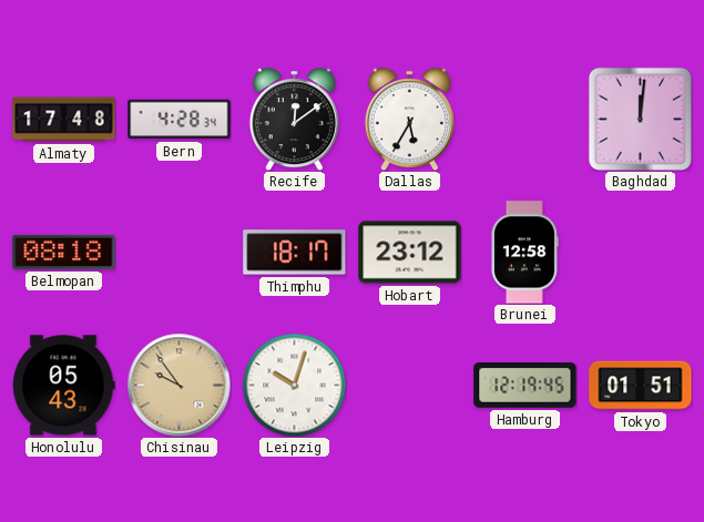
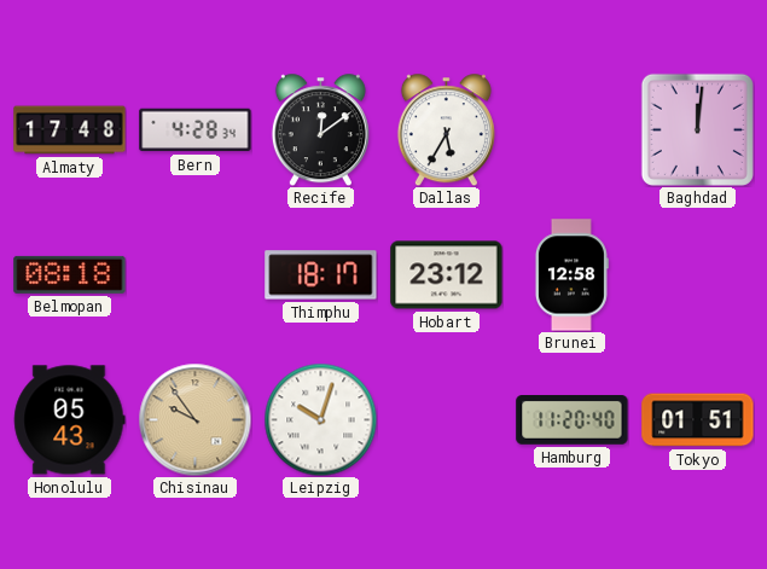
Hamburg: 12:19 -> 11:20 (573, 420)
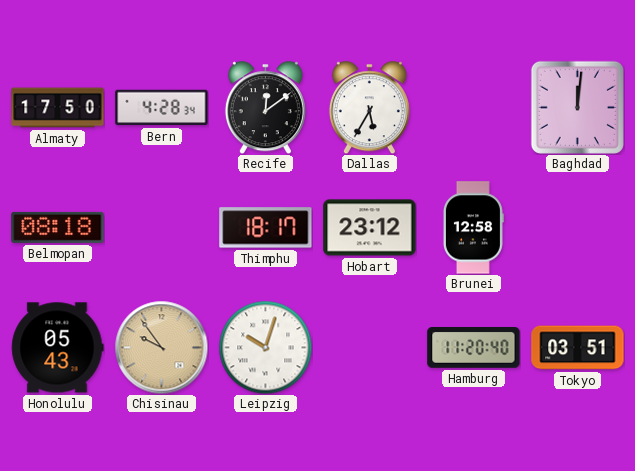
Almaty: 17:48 -> 17:50 (58, 108)
Tokyo: 01:51 -> 03:51 (578, 348)
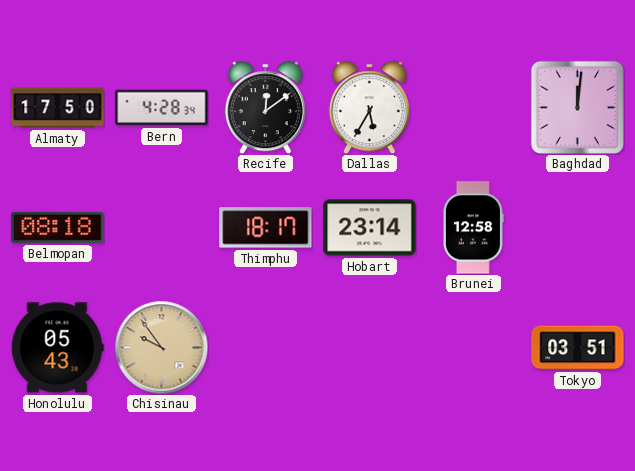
Hobart: 23:12 -> 23:14 (370, 228)
Leipzig: 10:03 -> none (265, 347)
Hamburg: 11:20 -> none (474, 348)
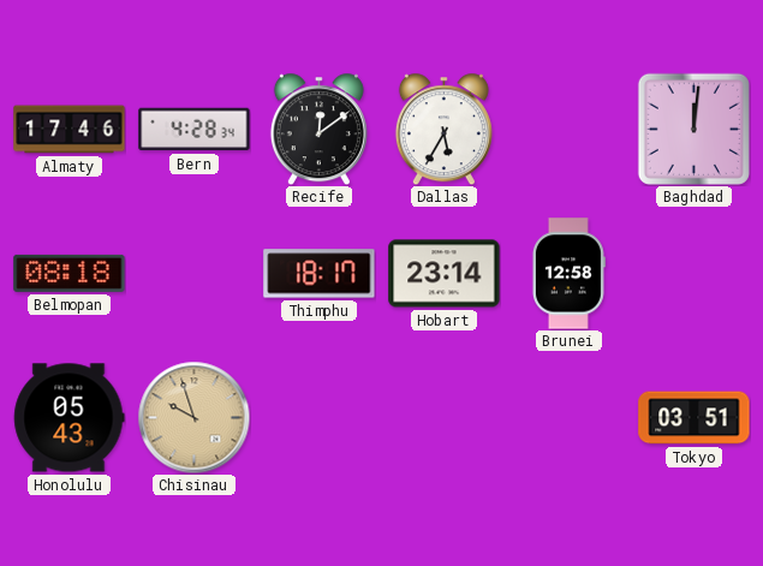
Almaty: 17:50 -> 17:46 (70, 130)
Chisinau: 9:54 -> 9:57 (193, 417)
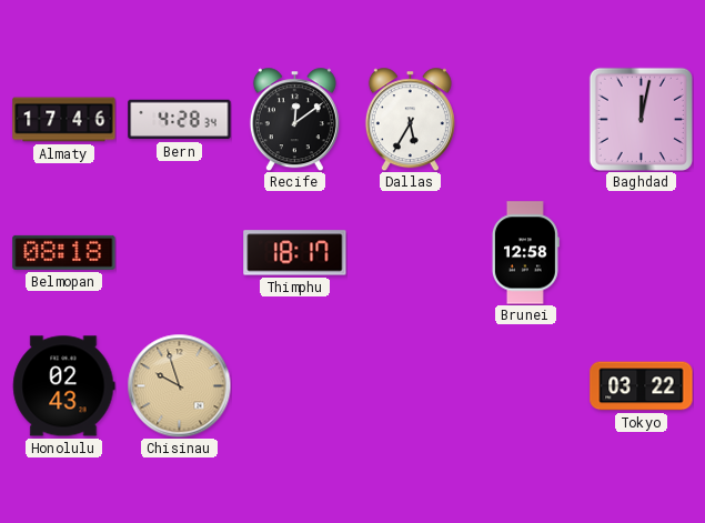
Baghdad: 12:01 -> 12:02 (641, 119)
Hobart: 23:14 -> none (445, 274)
Honolulu: 05:43 -> 02:43 (64, 386)
Tokyo: 03:51 -> 03:22 (642, 386)
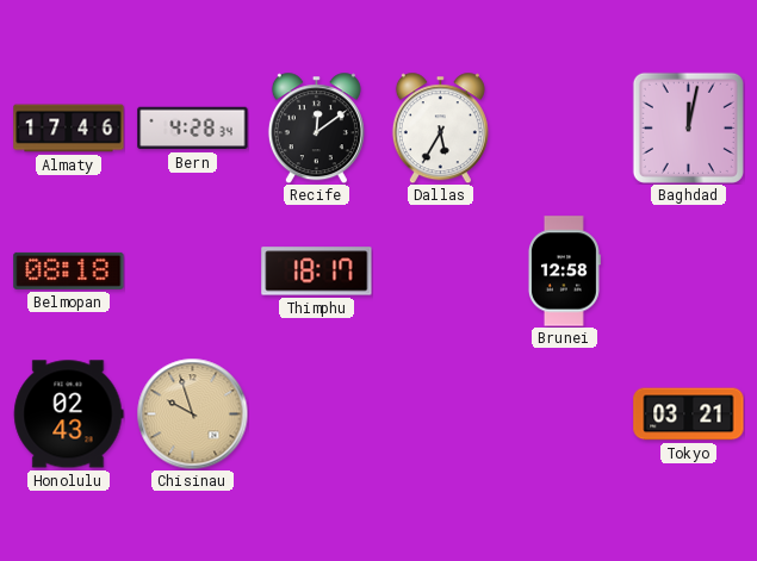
Tokyo: 03:22 -> 03:21 (689, 414)
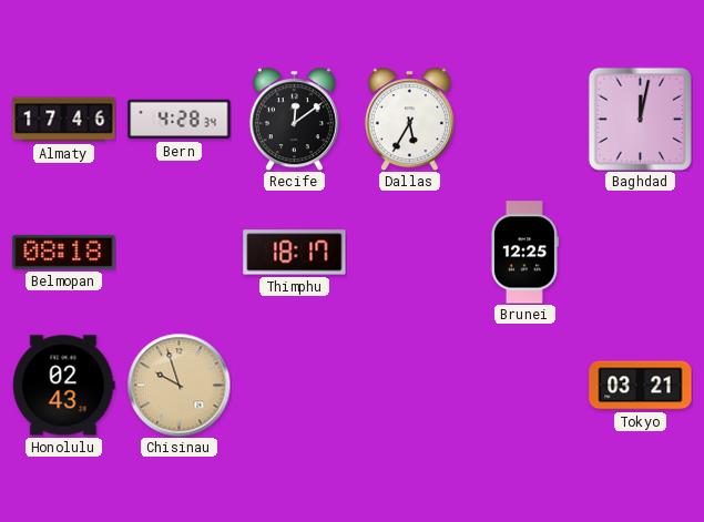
Brunei: 12:58 -> 12:25 (524, 253)
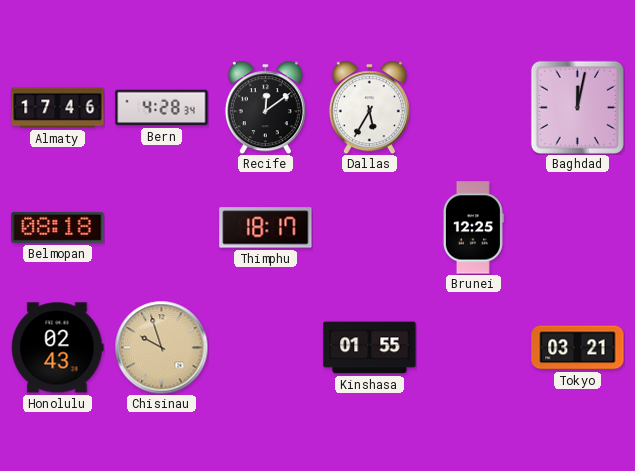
Kinshasa: none -> 01:55 (370, 348)
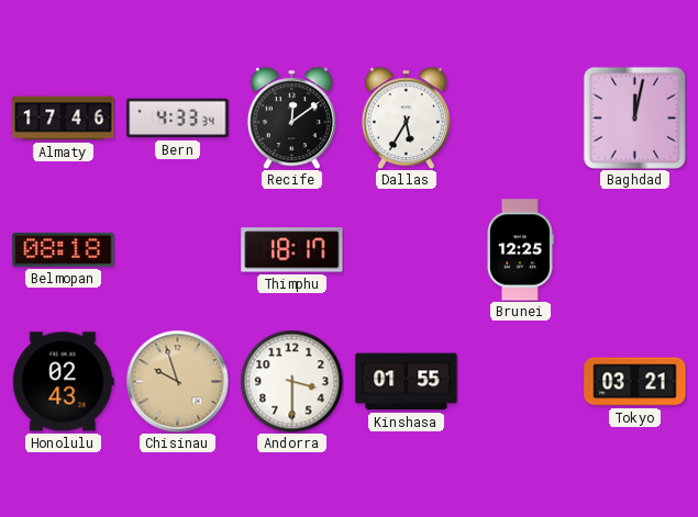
Bern: 4:28 -> 4:33 (178, 119)
Andorra: none -> 3:30 (291, 381)
